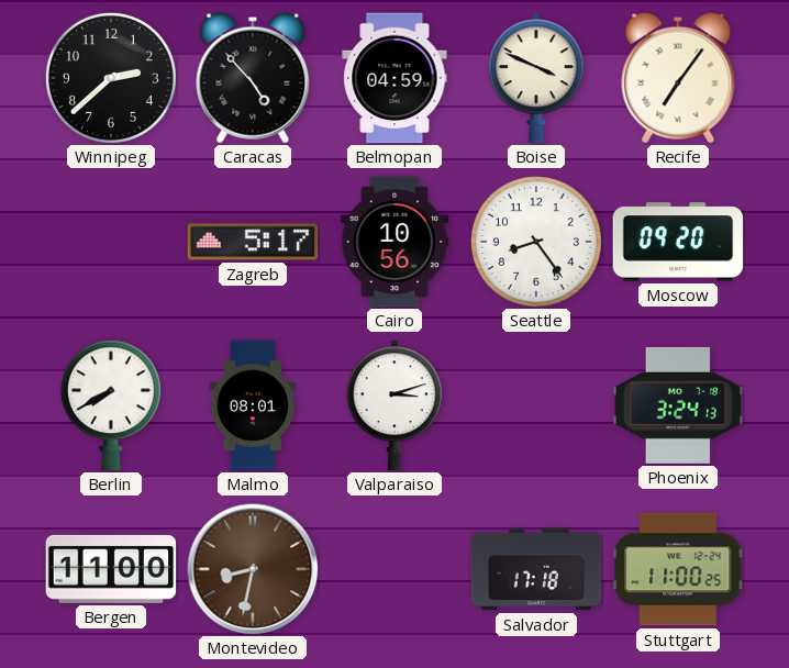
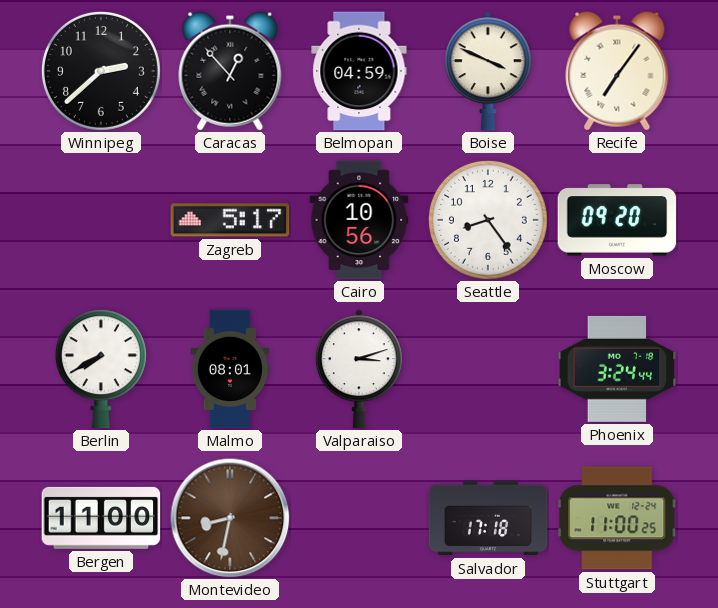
Caracas: 4:53 -> 12:53 (230, 71)
Phoenix: 3:24:13 -> 3:24:44 (617, 369)
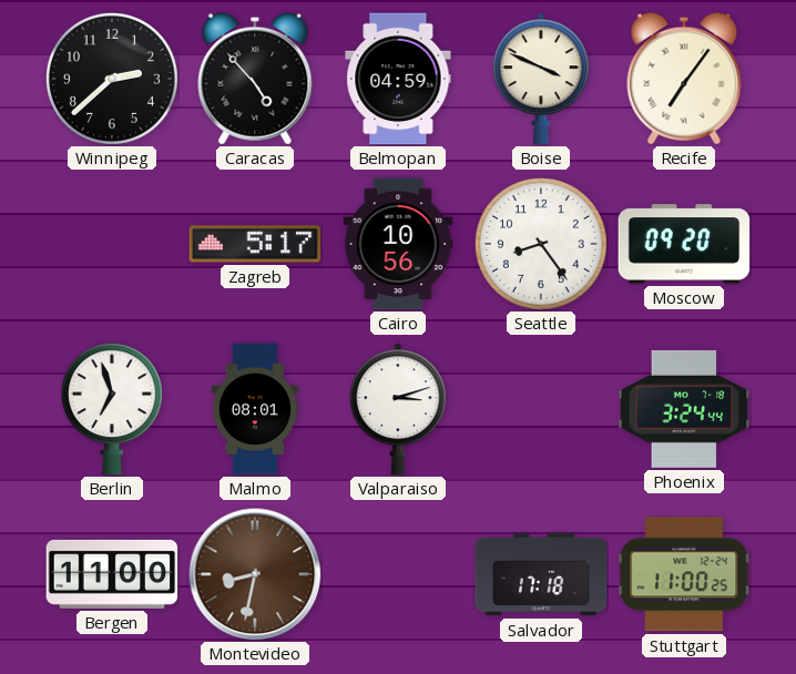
Caracas: 12:53 -> 4:53 (255, 79)
Berlin: 7:40 -> 6:57 (112, 409)
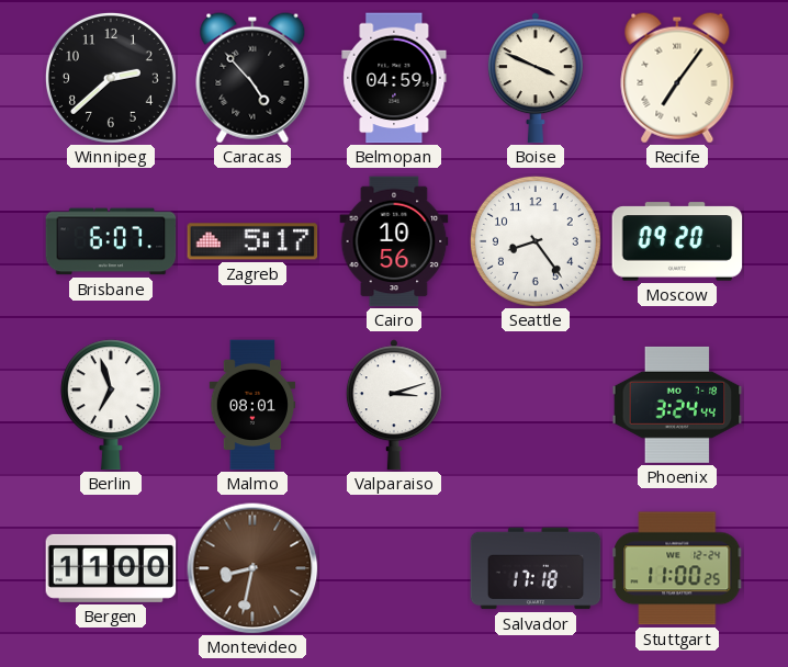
Brisbane: none -> 6:07 (111, 241)
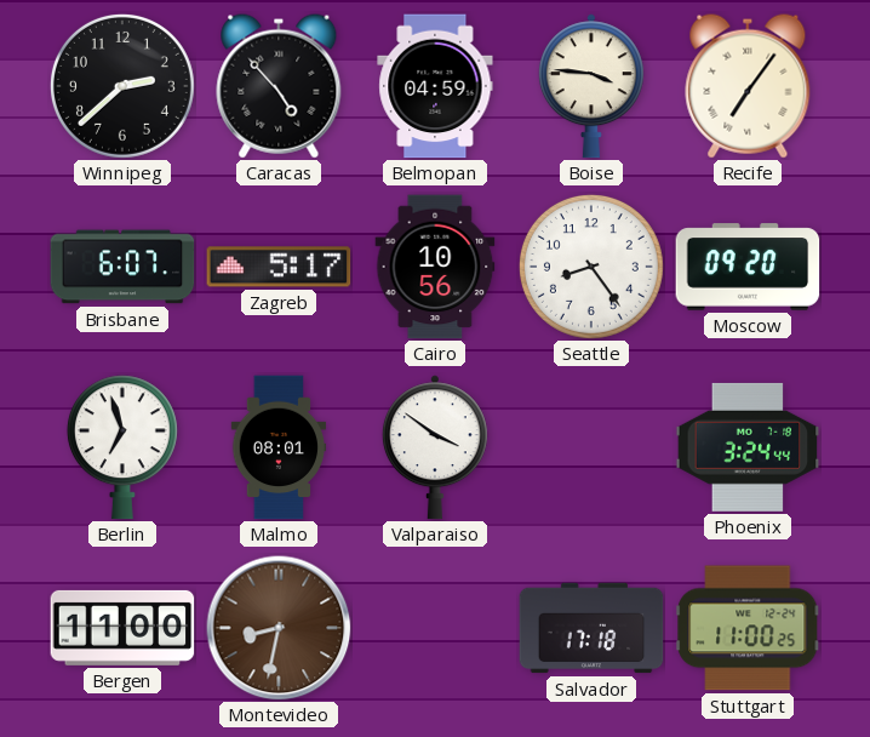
Boise: 3:49 -> 3:46 (591, 86)
Valparaiso: 3:12 -> 3:51 (435, 447)
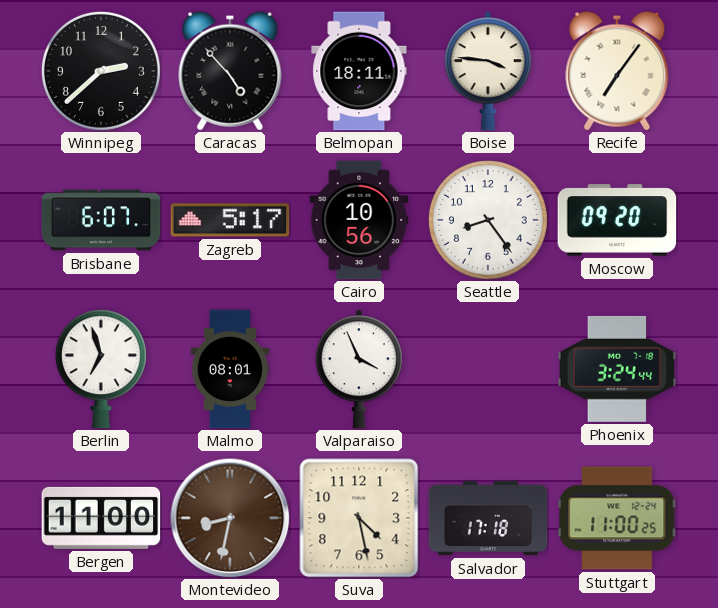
Belmopan: 04:59 -> 18:11 (359, 71)
Valparaiso: 3:51 -> 3:56 (359, 369)
Suva: none -> 4:28 (359, 518)
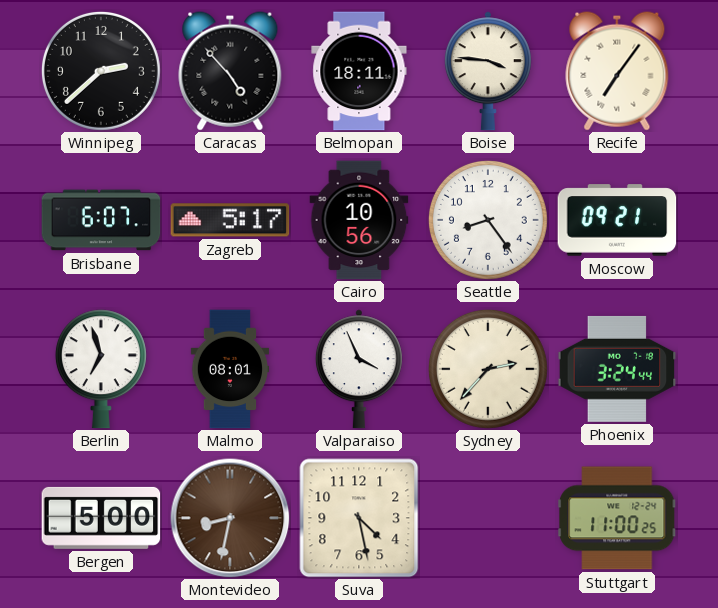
Moscow: 09:20 -> 09:21 (617, 220)
Sydney: none -> 2:37 (488, 369)
Bergen: 11:00 -> 5:00 (101, 518)
Salvador: 17:18 -> none (488, 518)
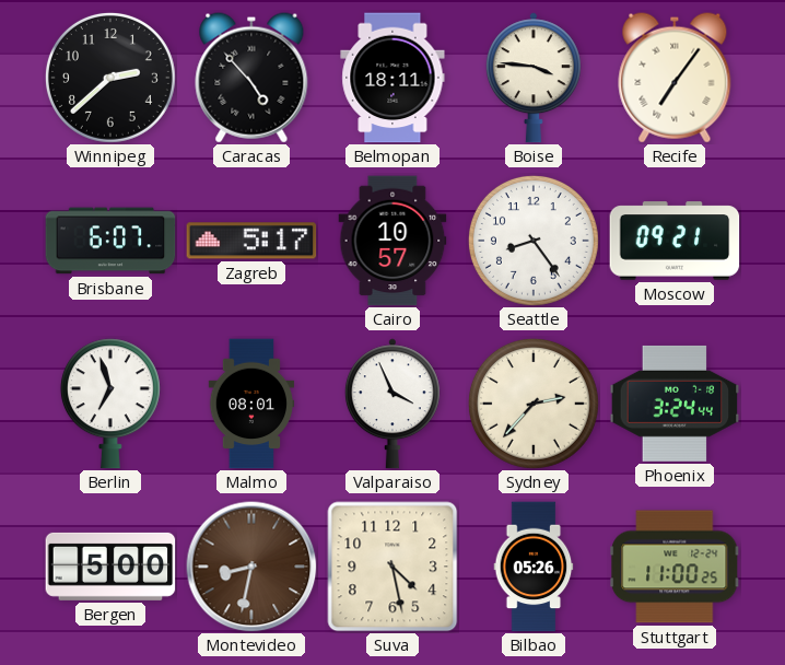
Cairo: 10:56 -> 10:57 (392, 241)
Bilbao: none -> 05:26 (534, 567)
